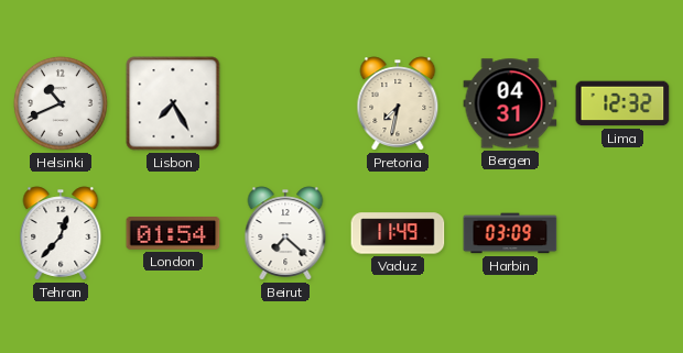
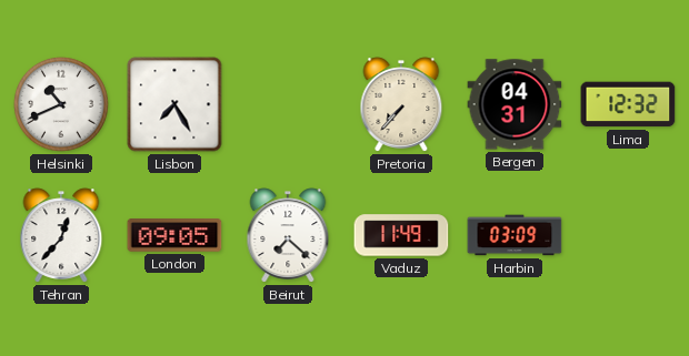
Pretoria: 7:32 -> 7:37 (401, 104)
London: 01:54 -> 09:05 (174, 235)
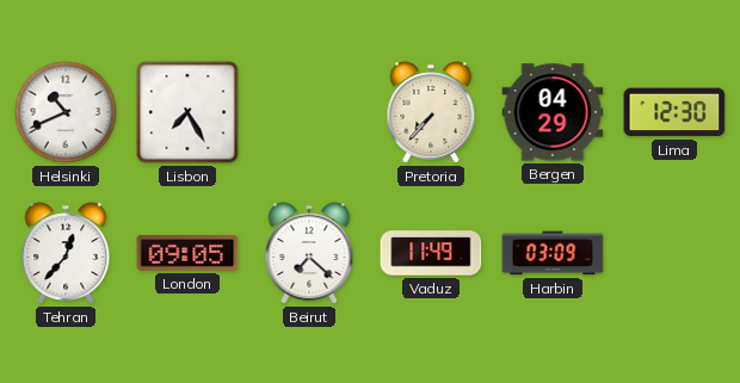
Bergen: 04:31 -> 04:29 (553, 112)
Lima: 12:32 -> 12:30 (674, 112)
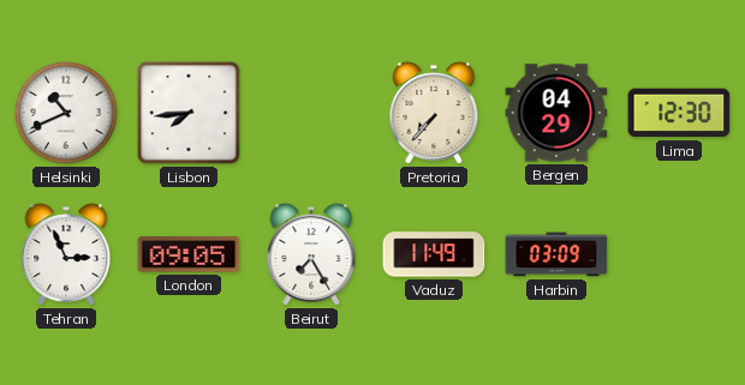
Lisbon: 7:25 -> 7:44 (189, 113)
Tehran: 12:37 -> 2:56 (66, 254)
Beirut: 7:22 -> 7:25 (311, 254)
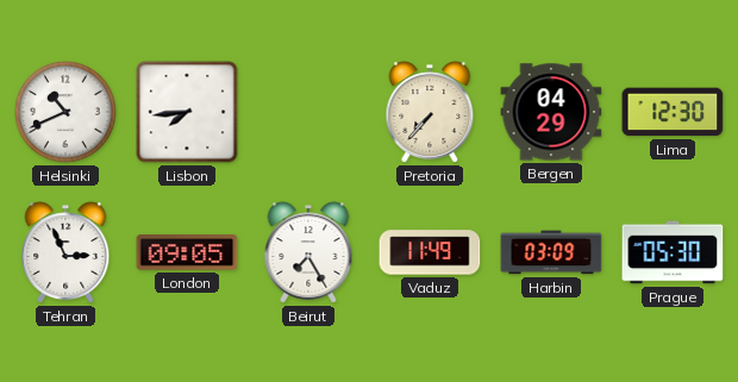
Prague: none -> 05:30 (673, 252)
